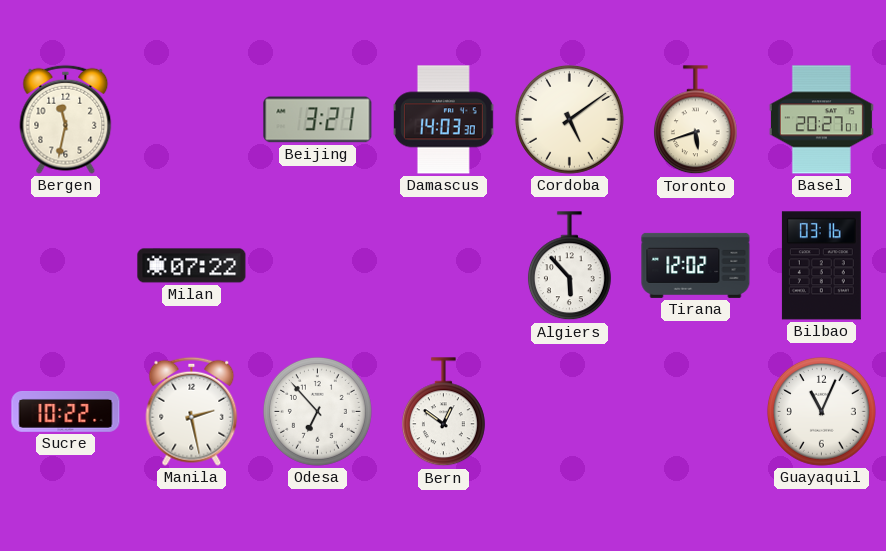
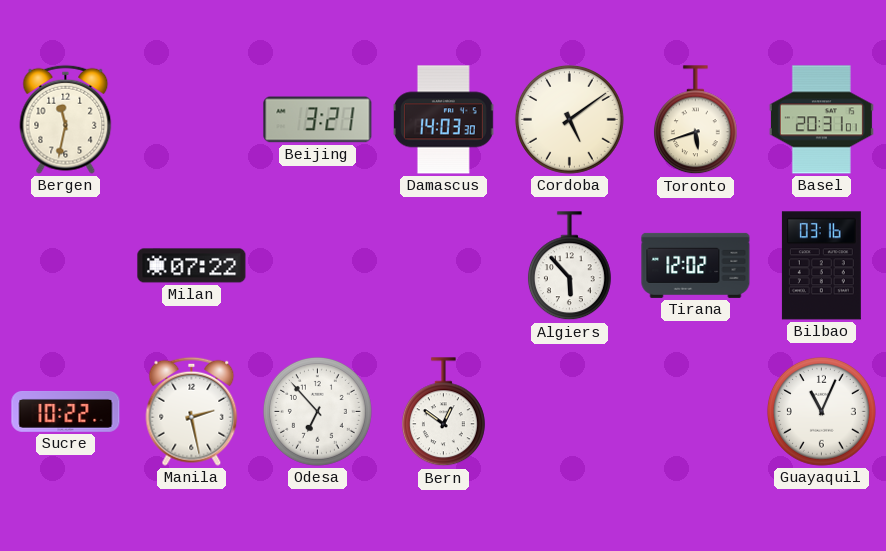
Basel: 20:27 -> 20:31 (821, 120)
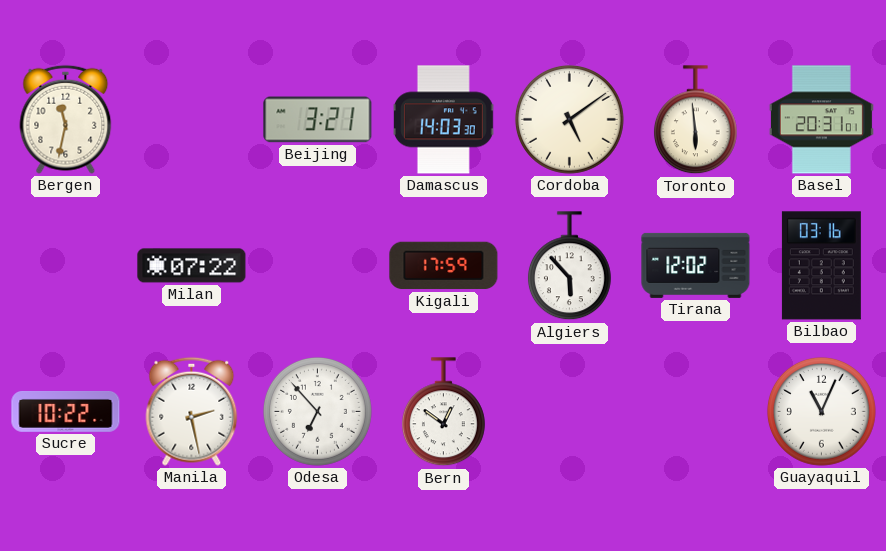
Toronto: 5:42 -> 5:59 (695, 120)
Kigali: none -> 17:59 (444, 266)
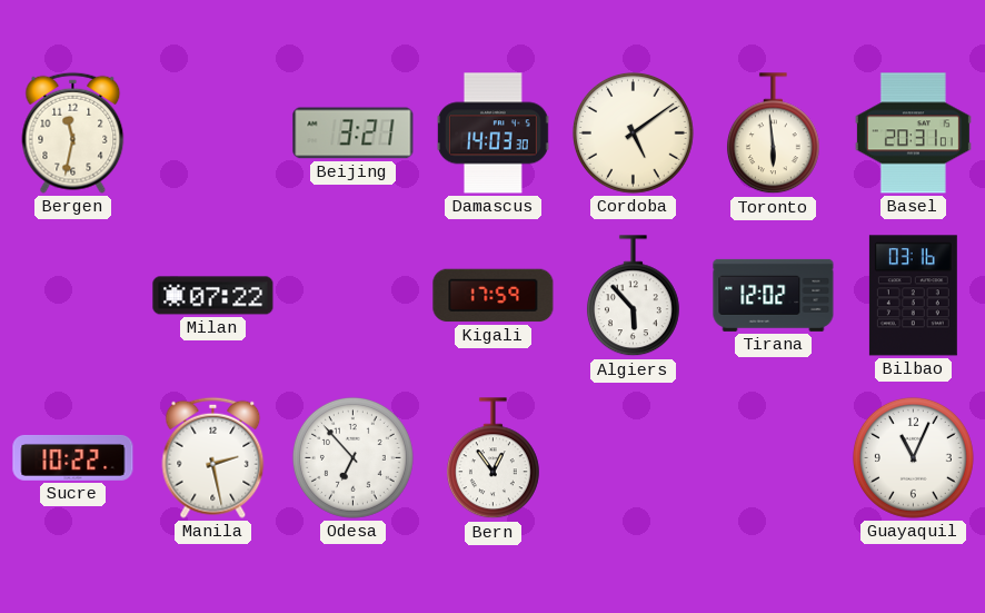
Bern: 12:51 -> 12:54 (492, 458)
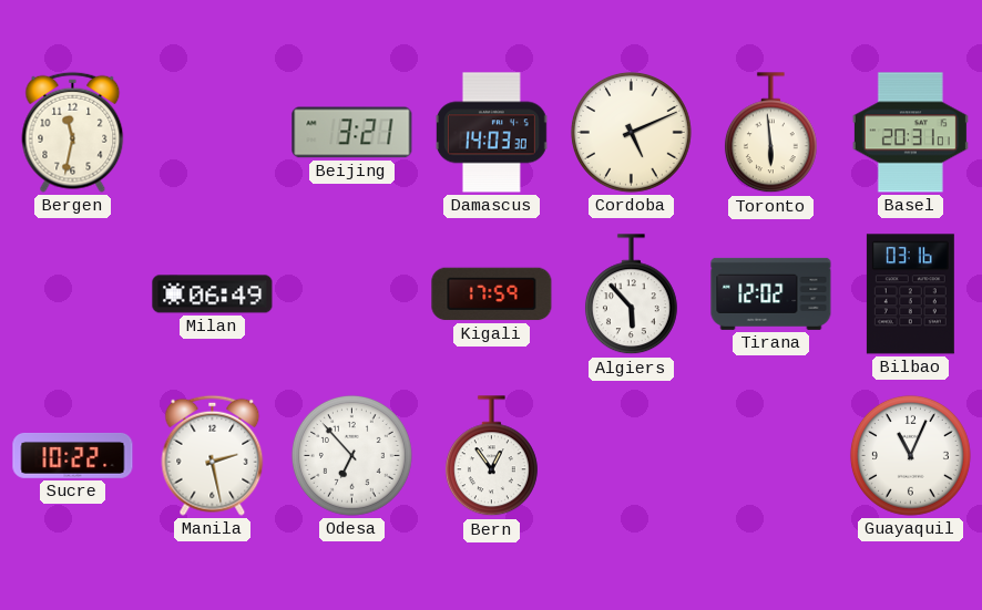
Cordoba: 5:09 -> 5:11 (631, 132)
Milan: 07:22 -> 06:49 (213, 294)
